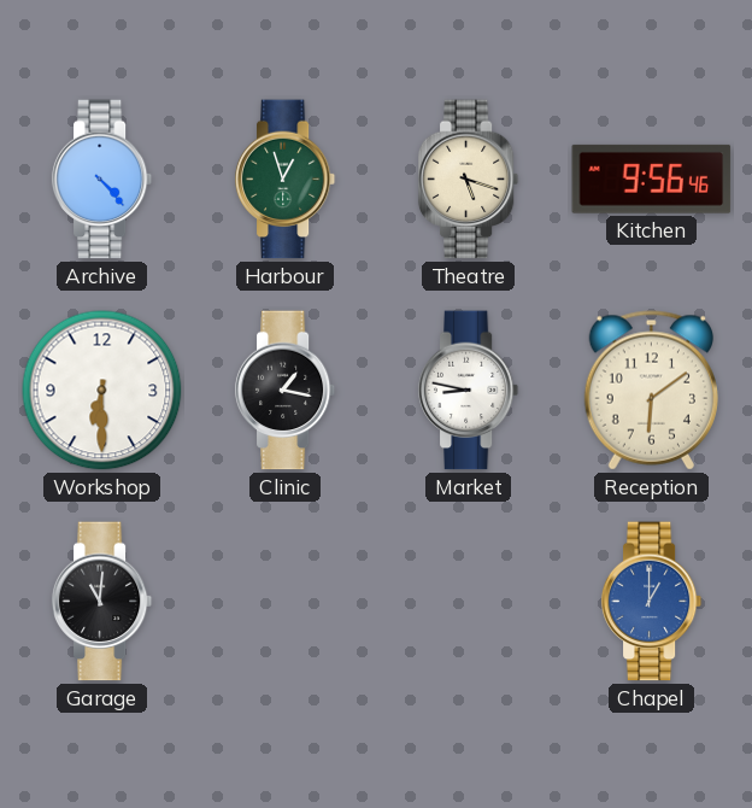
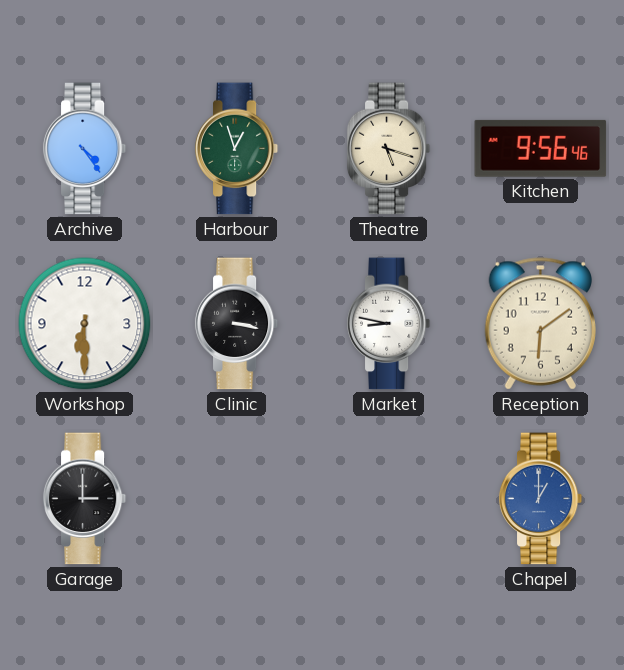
Archive: 4:23 -> 4:24 (85, 149)
Clinic: 1:17 -> 3:17 (237, 324)
Garage: 11:01 -> 3:00 (85, 499)
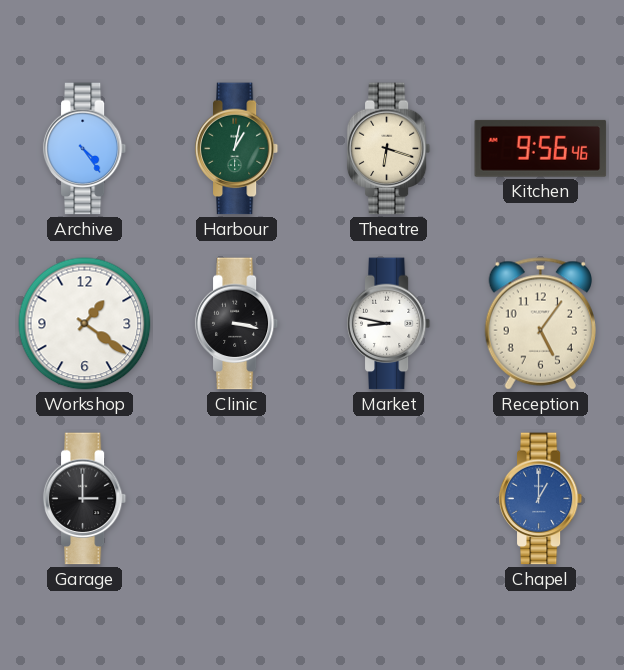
Harbour: 12:57 -> 1:02 (237, 149)
Theatre: 5:18 -> 6:18 (389, 149)
Workshop: 6:30 -> 1:21 (85, 324)
Reception: 6:09 -> 5:06 (540, 324)
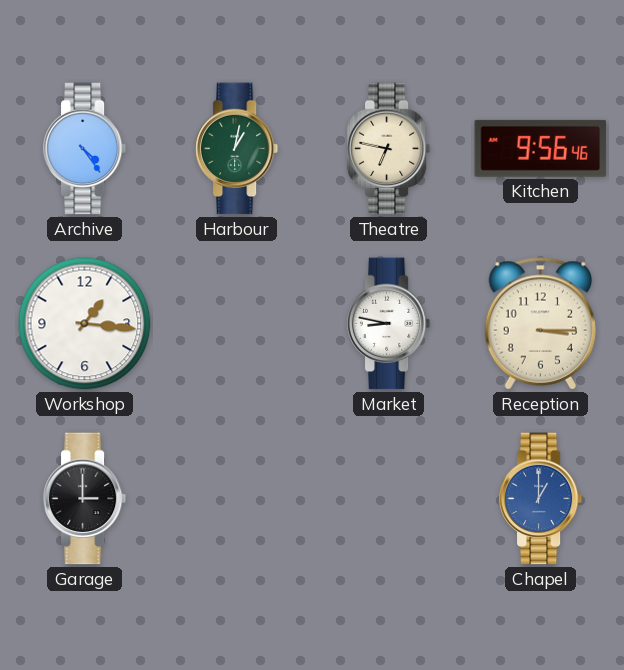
Theatre: 6:18 -> 6:47 (389, 149)
Workshop: 1:21 -> 1:16 (85, 324)
Clinic: 3:17 -> none (237, 324)
Reception: 5:06 -> 3:15 (540, 324)
